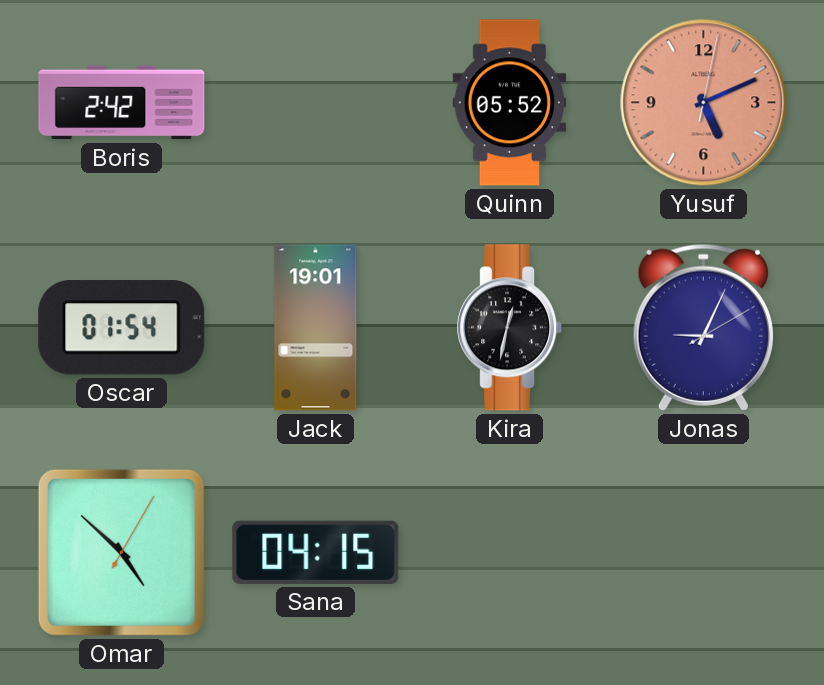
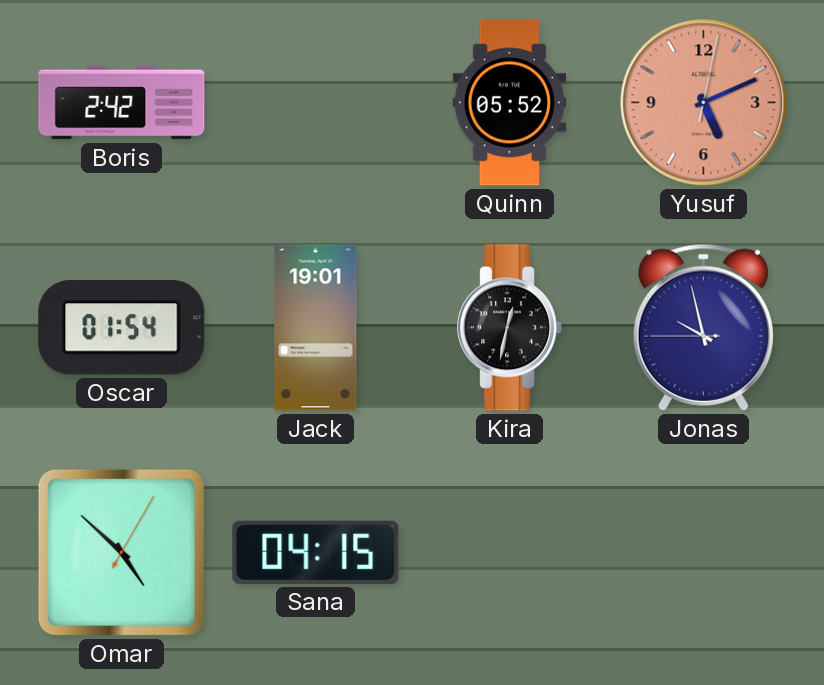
Jonas: 9:04 -> 9:57 (703, 327)
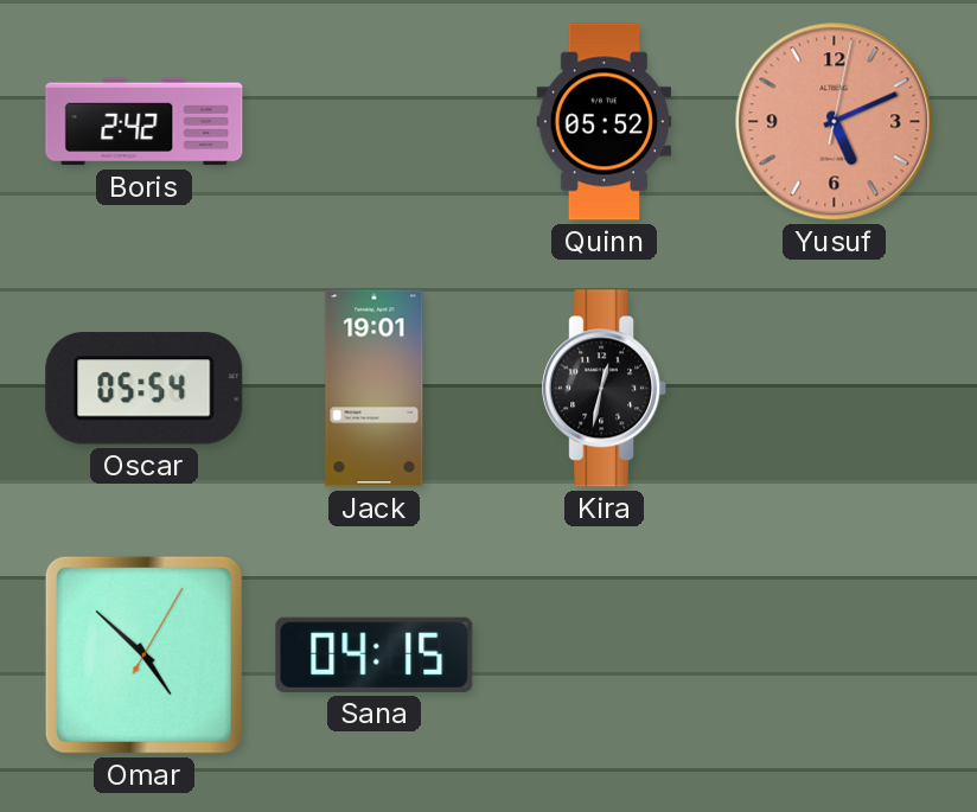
Oscar: 01:54 -> 05:54 (145, 389)
Jonas: 9:57 -> none (703, 327)
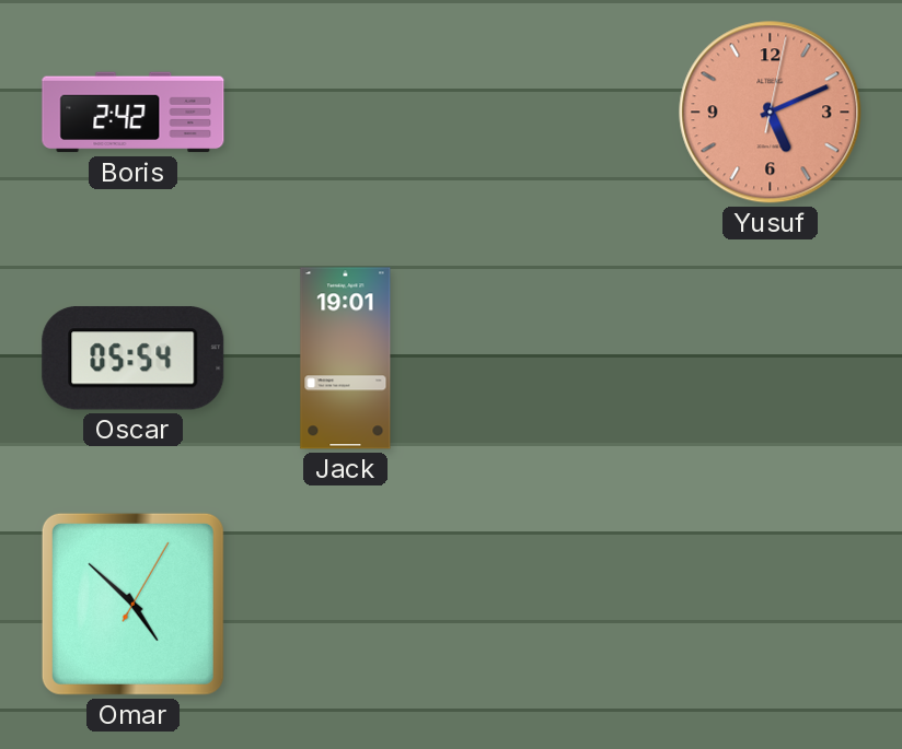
Quinn: 05:52 -> none (605, 122)
Kira: 12:32 -> none (605, 389)
Sana: 04:15 -> none (375, 654)
